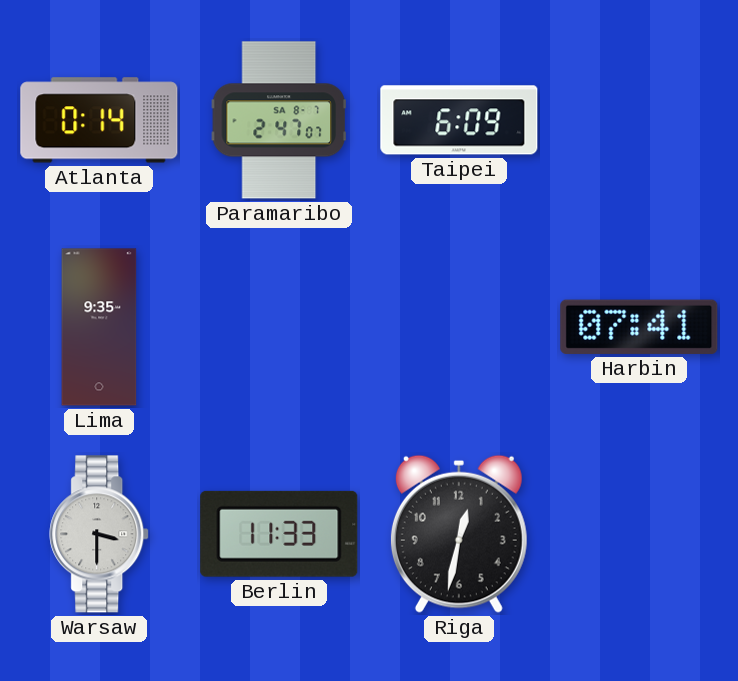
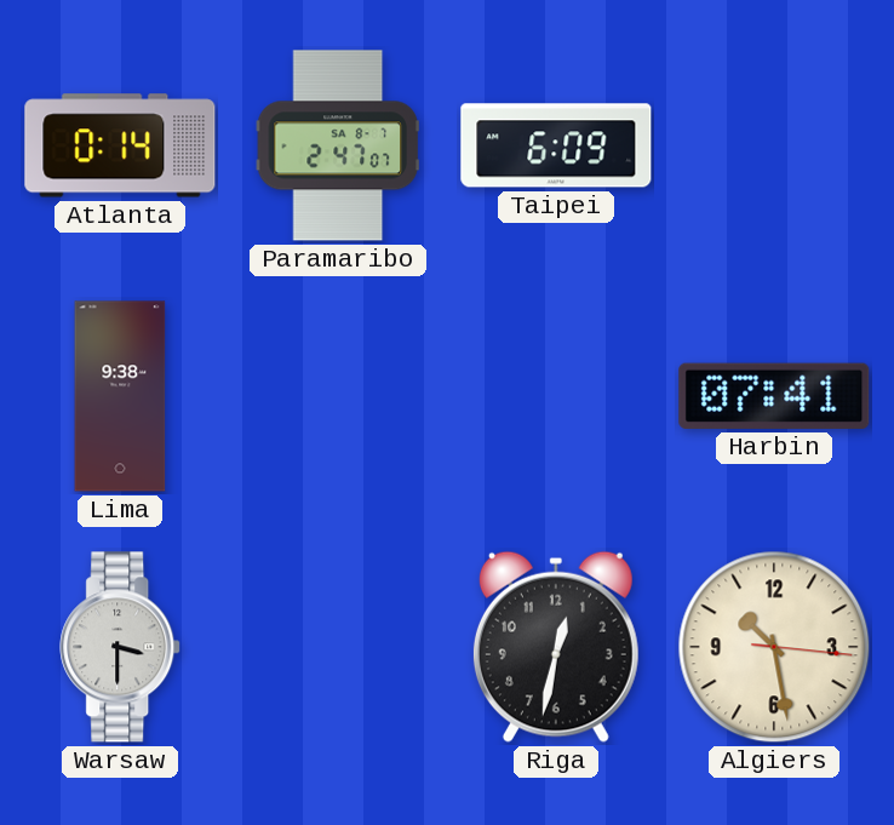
Lima: 9:35 -> 9:38 (120, 396)
Berlin: 11:33 -> none (279, 534)
Algiers: none -> 10:28 (774, 647)
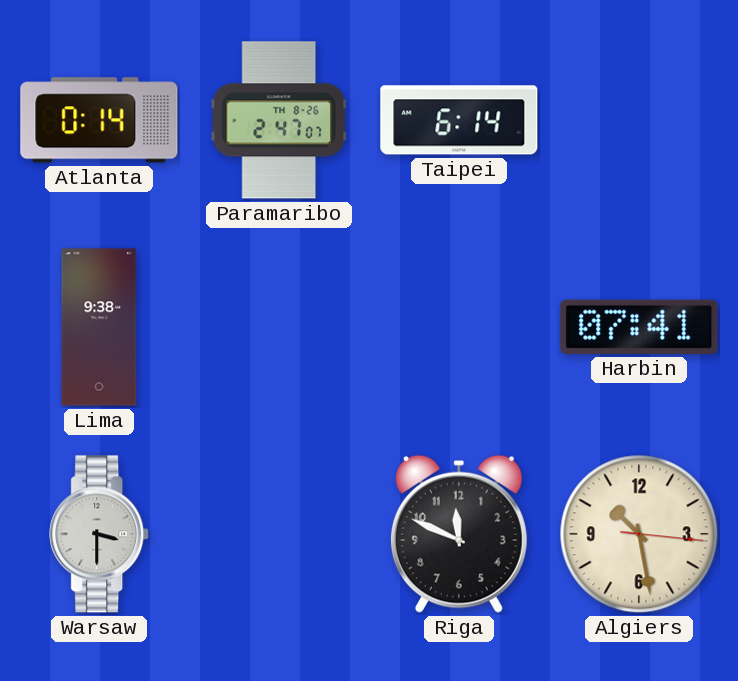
Paramaribo date: SA 8-7 -> TH 8-26 (279, 120)
Taipei: 6:09 -> 6:14 (459, 120)
Riga: 12:32 -> 11:49 (459, 534)
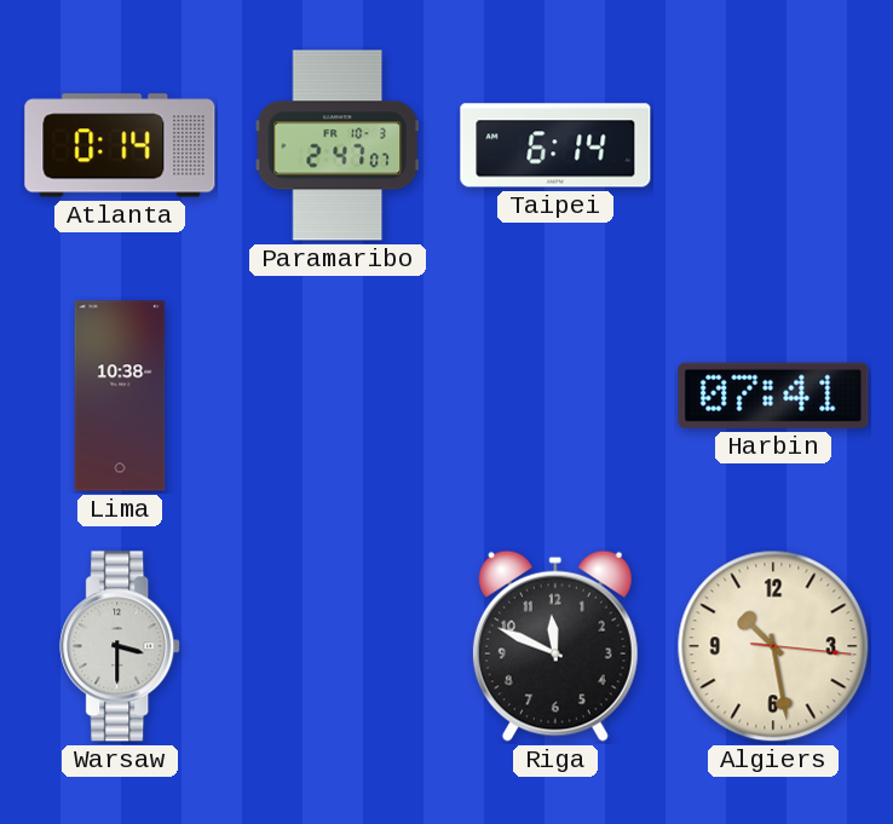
Paramaribo date: TH 8-26 -> FR 10-3 (338, 145)
Lima: 9:38 -> 10:38 (120, 396)
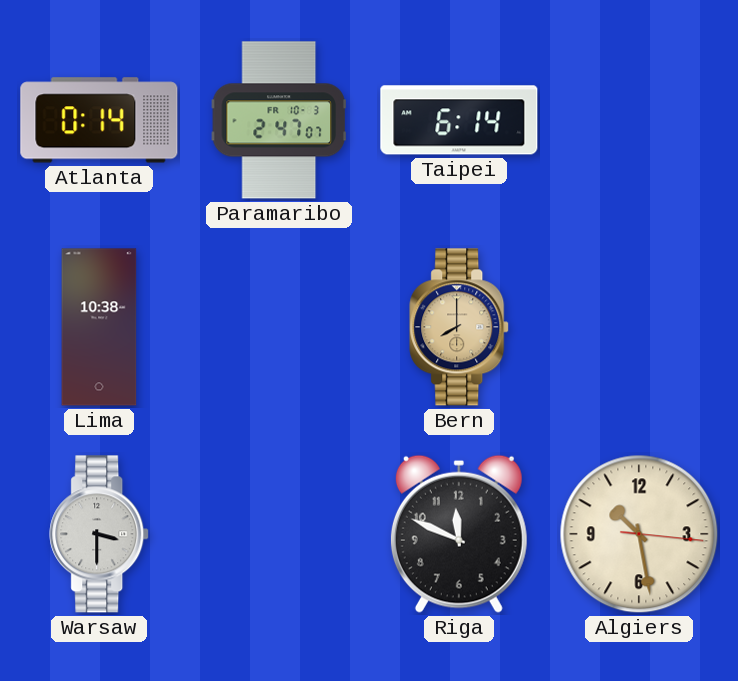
Bern: none -> 8:00 (460, 327)
Harbin: 07:41 -> none (773, 396)
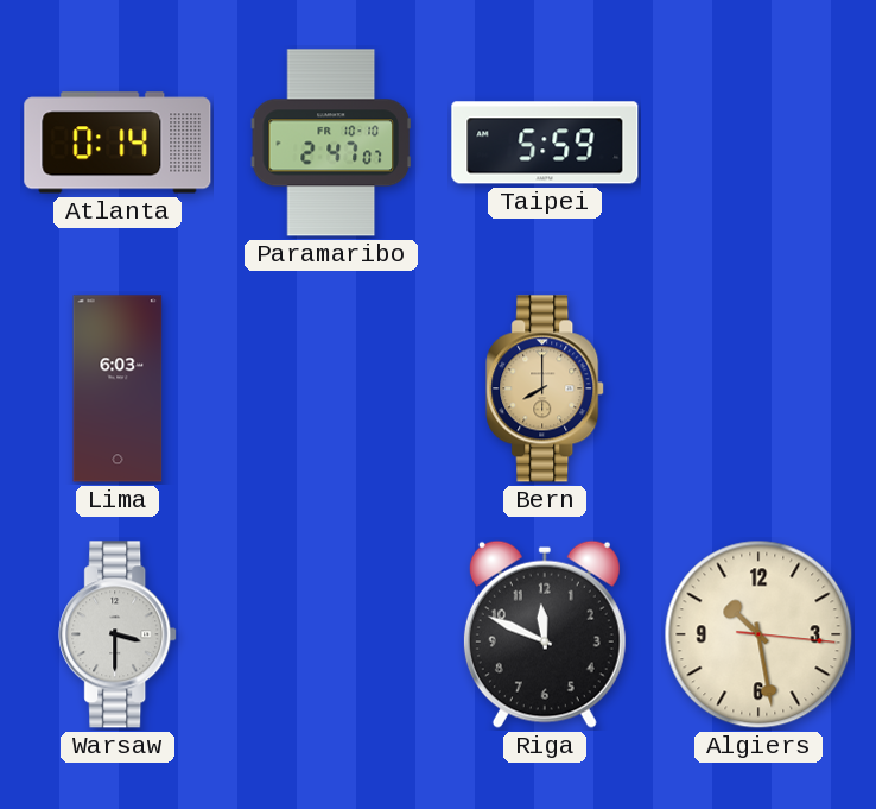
Paramaribo date: FR 10-3 -> FR 10-10 (331, 143)
Taipei: 6:14 -> 5:59 (545, 143)
Lima: 10:38 -> 6:03 (118, 388)
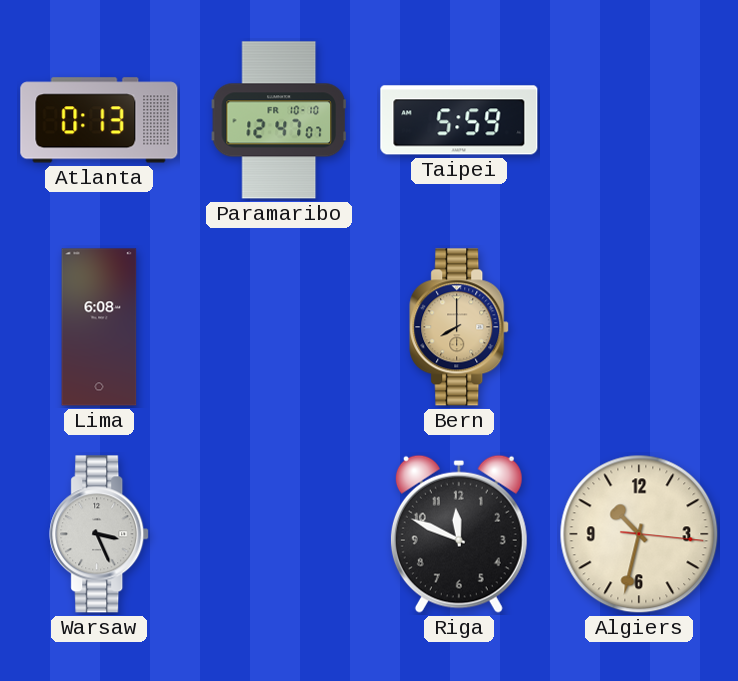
Atlanta: 0:14 -> 0:13 (99, 120)
Paramaribo: 2:47 -> 12:47 (279, 120)
Lima: 6:03 -> 6:08 (99, 327)
Warsaw: 3:30 -> 3:26 (100, 534)
Algiers: 10:28 -> 10:32 (639, 534)
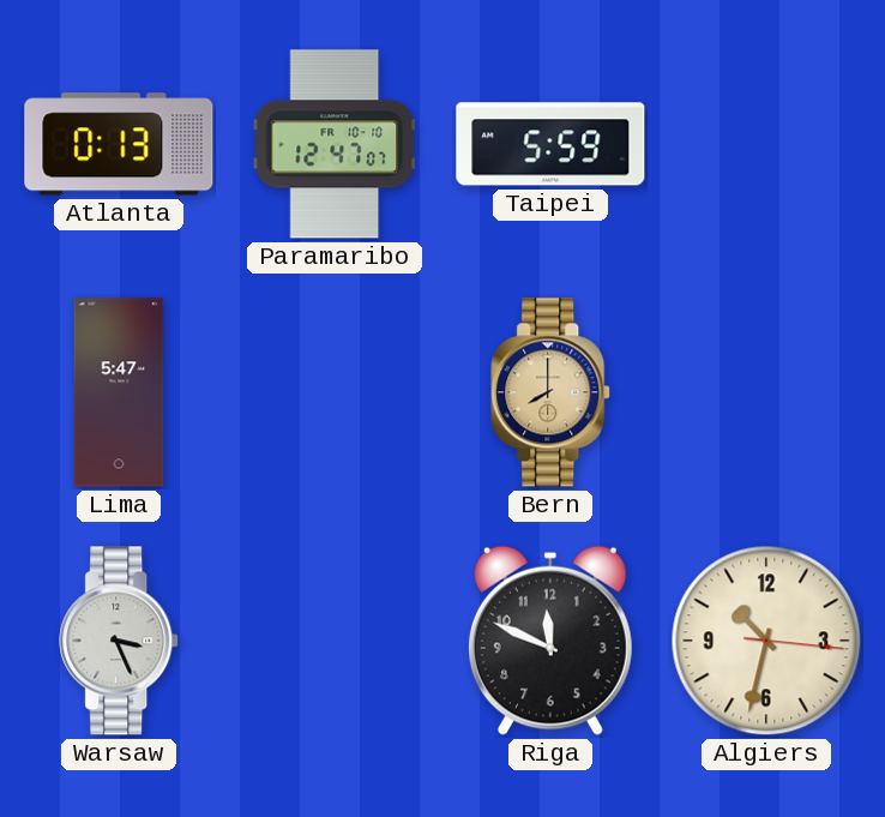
Lima: 6:08 -> 5:47 (119, 392)
